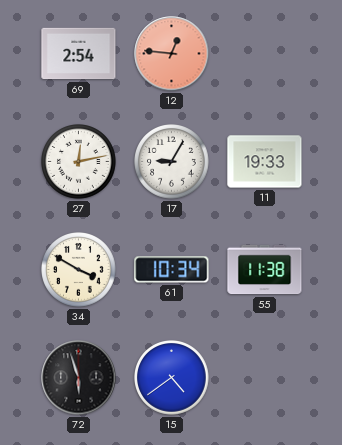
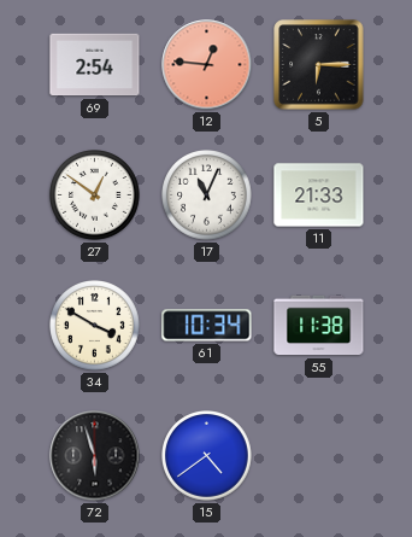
5: none -> 6:15 (319, 65)
27: 12:13 -> 12:51 (95, 195)
17: 9:05 -> 11:04 (207, 195)
11: 19:33 -> 21:33 (319, 195)
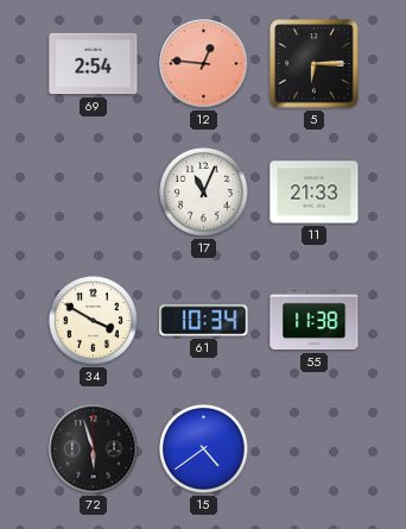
27: 12:51 -> none (95, 195)
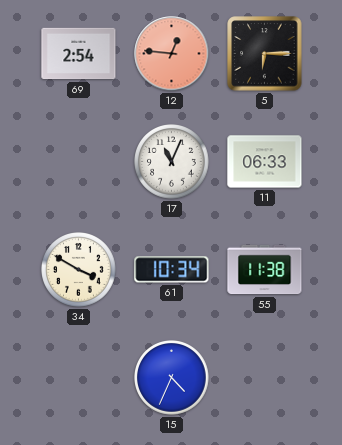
11: 21:33 -> 06:33 (265, 162)
72: 5:57 -> none (94, 449)
15: 4:39 -> 4:34 (172, 378)
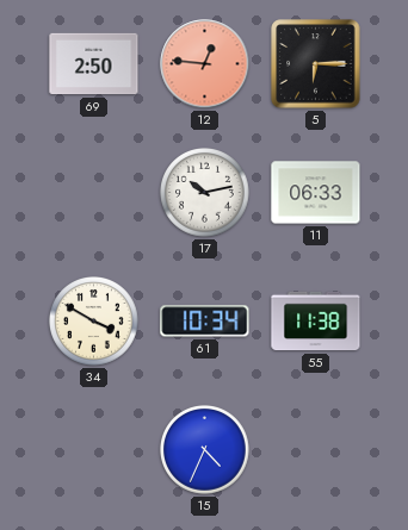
69: 2:54 -> 2:50 (94, 64)
17: 11:04 -> 10:13 (205, 193)
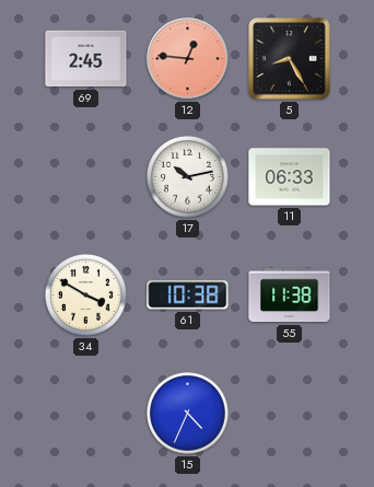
69: 2:50 -> 2:45 (86, 59)
5: 6:15 -> 8:25 (290, 59)
61: 10:34 -> 10:38 (188, 295)
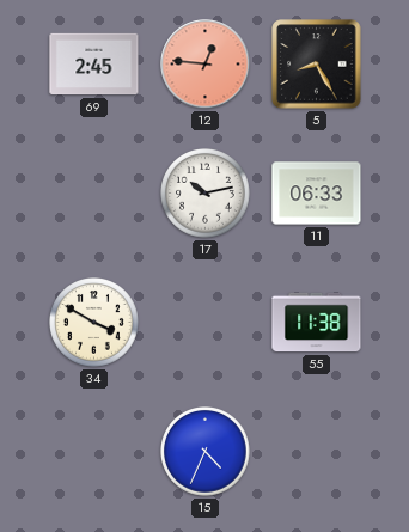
61: 10:38 -> none (188, 295)
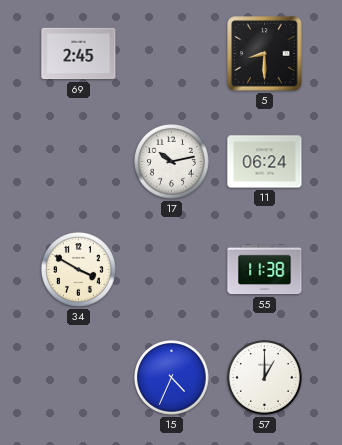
12: 12:46 -> none (206, 65)
5: 8:25 -> 8:30 (265, 54)
11: 06:33 -> 06:24 (265, 162)
57: none -> 1:00 (265, 378)
